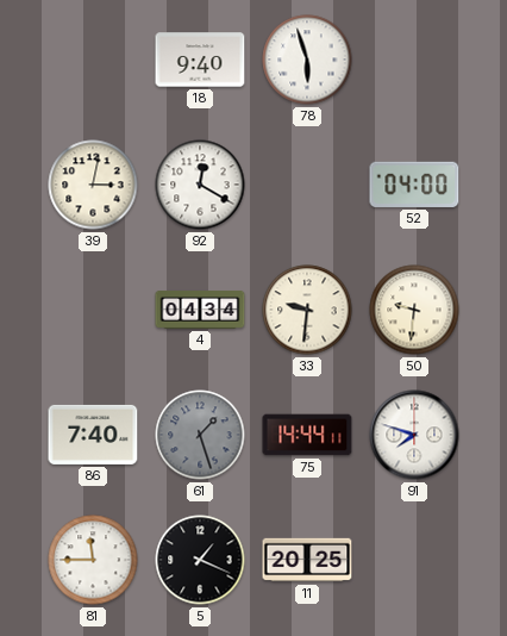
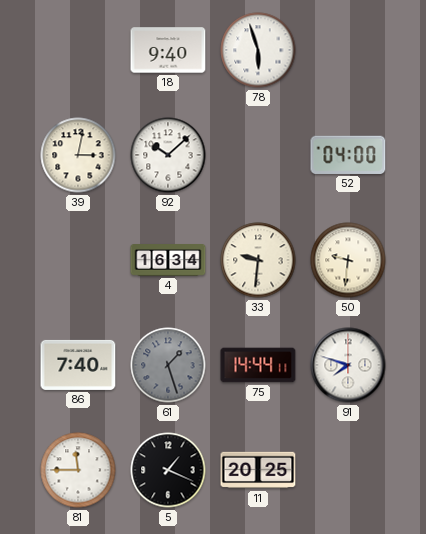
92: 12:20 -> 10:08 (168, 155)
4: 04:34 -> 16:34 (168, 260)
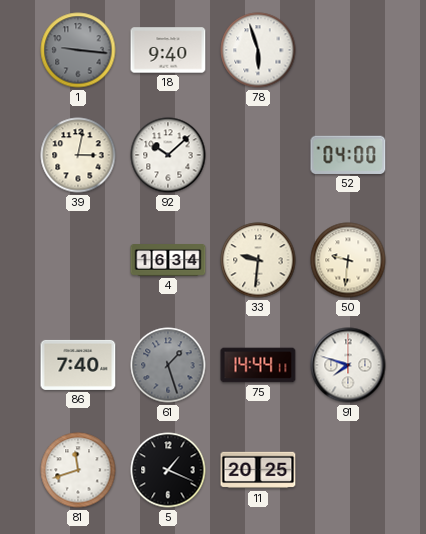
1: none -> 9:16 (78, 50)
81: 11:45 -> 11:42 (78, 470)
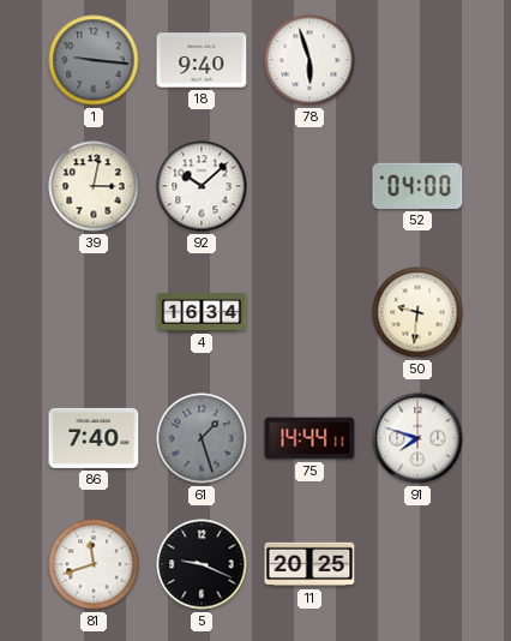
33: 9:31 -> none (258, 260)
5: 1:19 -> 9:19 (202, 564)
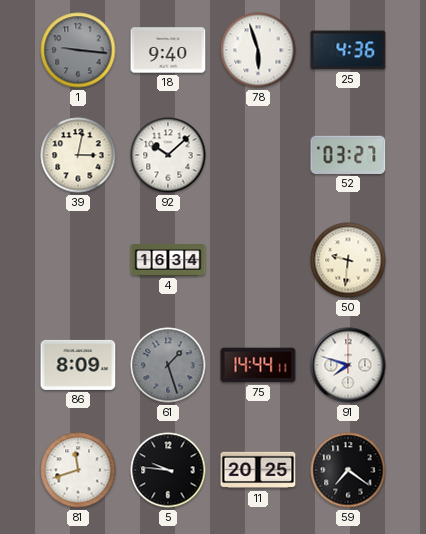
25: none -> 4:36 (348, 50)
52: 04:00 -> 03:27 (348, 155)
86: 7:40 -> 8:09 (78, 365)
5: 9:19 -> 9:46 (168, 470)
59: none -> 7:21 (348, 470)
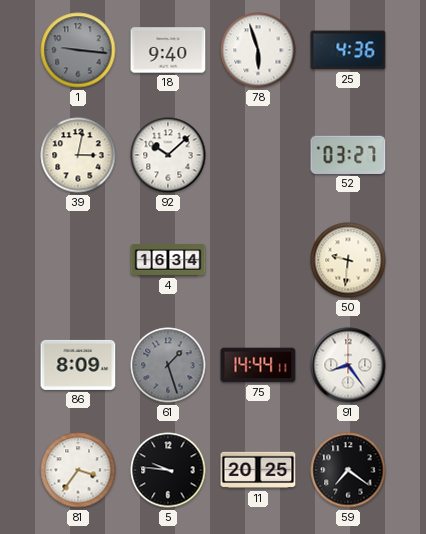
91: 7:48 -> 8:24 (348, 365)
81: 11:42 -> 3:36 (78, 470)
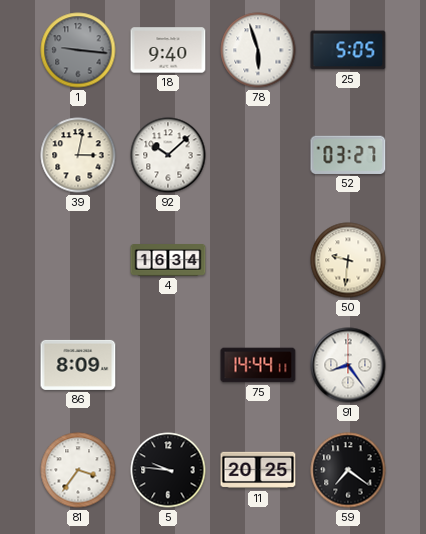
25: 4:36 -> 5:05 (348, 50)
61: 1:27 -> none (168, 365)
